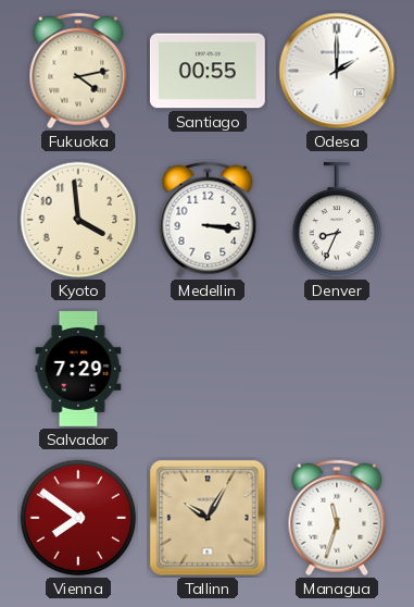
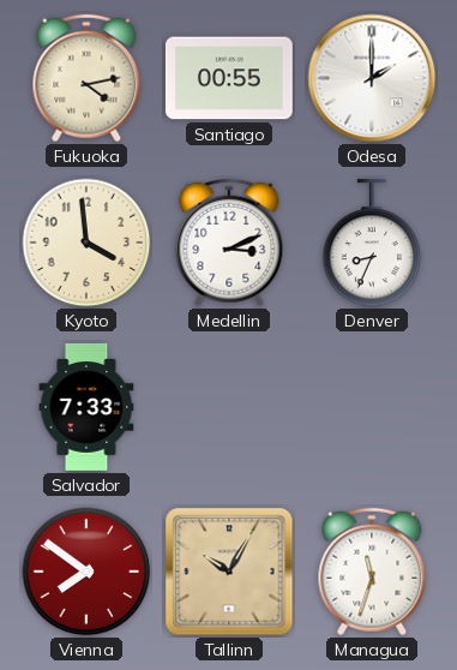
Medellin: 3:16 -> 3:11 (229, 243)
Salvador: 7:29 -> 7:33 (86, 407)
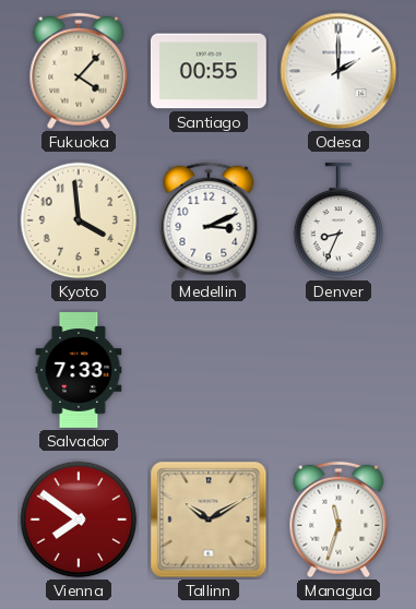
Fukuoka: 4:13 -> 4:07 (79, 71)
Tallinn: 10:05 -> 10:10 (209, 520)
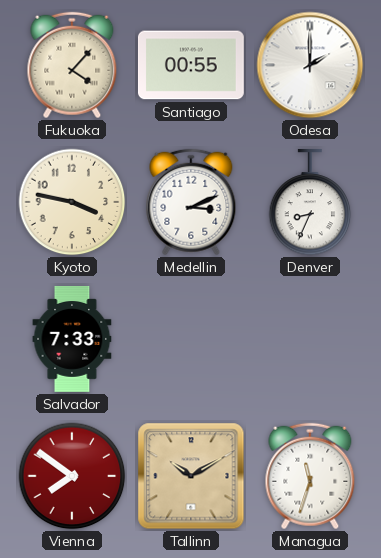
Kyoto: 3:59 -> 3:47 (72, 202)
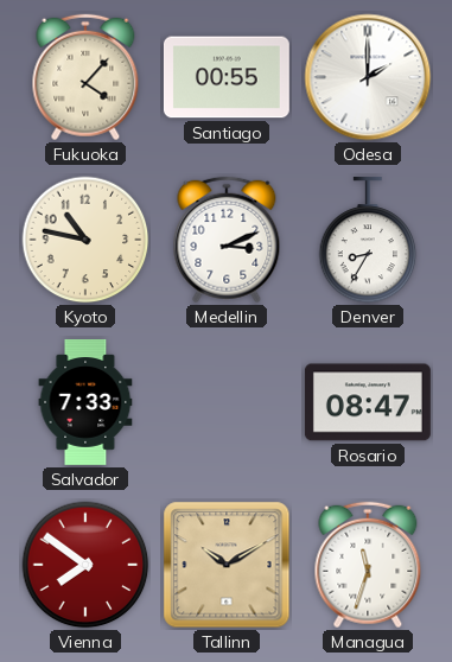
Kyoto: 3:47 -> 10:47 (85, 240)
Denver: 8:34 -> 8:35 (368, 240)
Rosario: none -> 08:47 (368, 402)
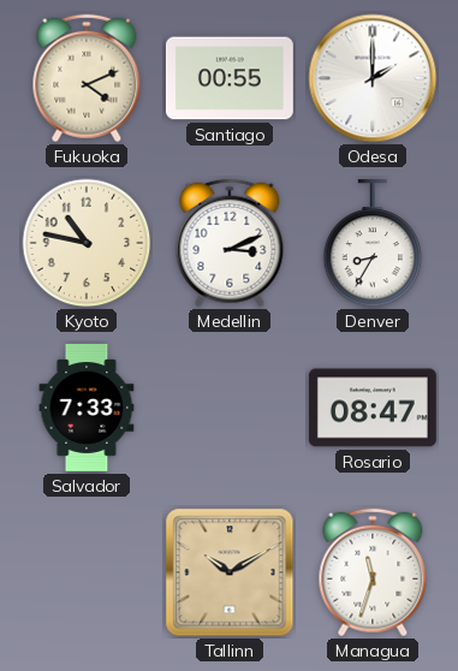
Fukuoka: 4:07 -> 4:11 (87, 78)
Vienna: 7:51 -> none (85, 565)
